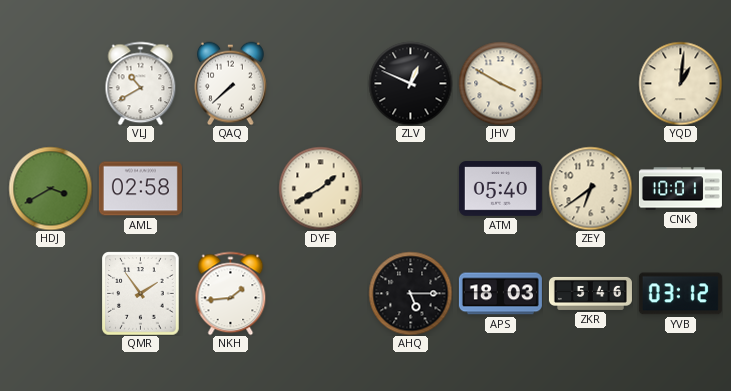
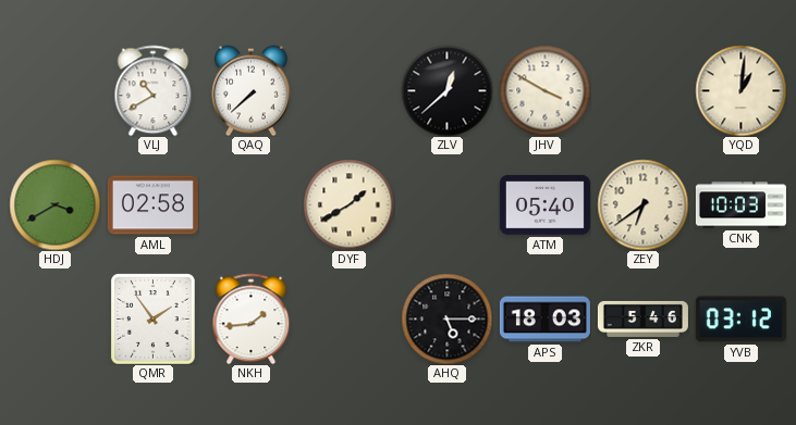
ZLV: 12:49 -> 12:38 (446, 90)
CNK: 10:01 -> 10:03 (740, 205)
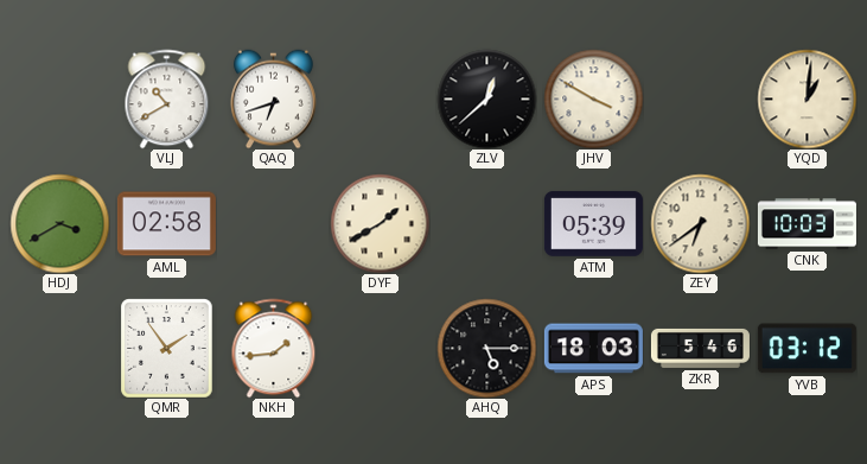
QAQ: 7:38 -> 6:42 (274, 98)
ATM: 05:40 -> 05:39 (593, 224)
